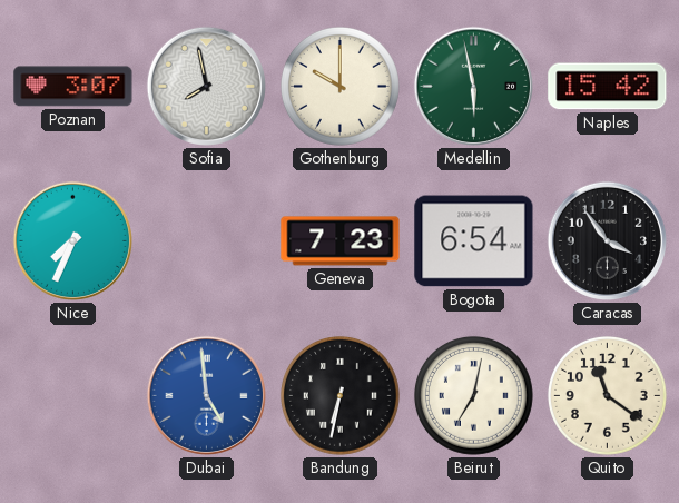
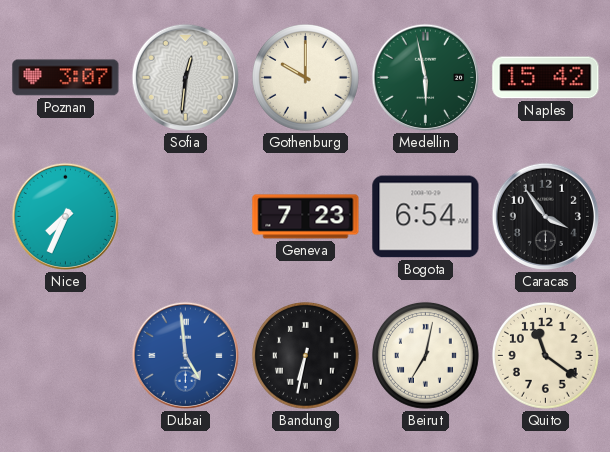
Sofia: 7:58 -> 12:31 (185, 77)
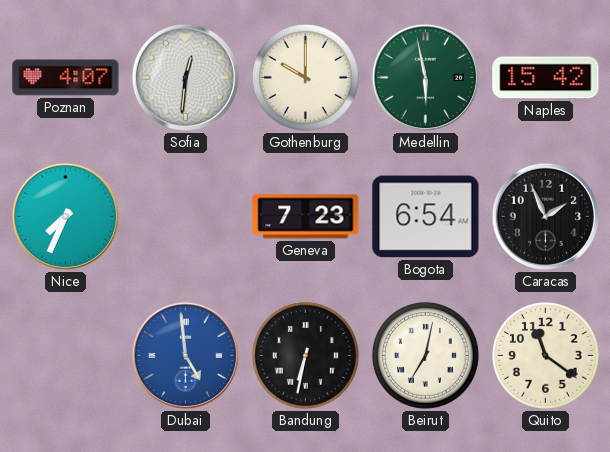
Poznan: 3:07 -> 4:07 (66, 78)
Caracas: 3:54 -> 1:56 (545, 216)
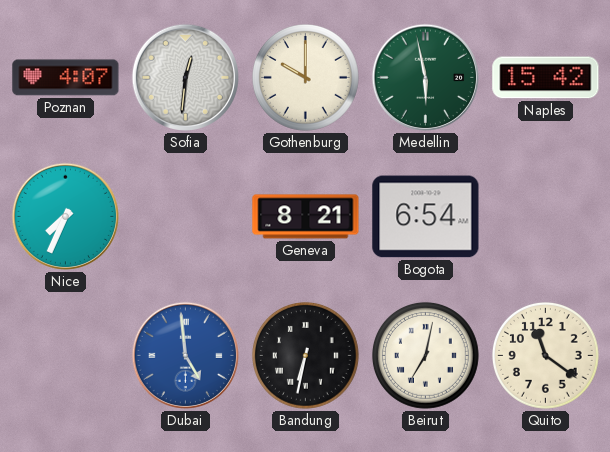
Geneva: 7:23 -> 8:21 (306, 217)
Caracas: 1:56 -> none (545, 216)
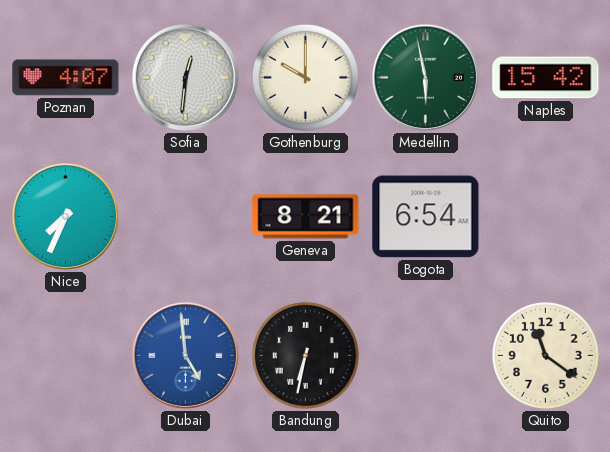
Beirut: 7:02 -> none (425, 355)
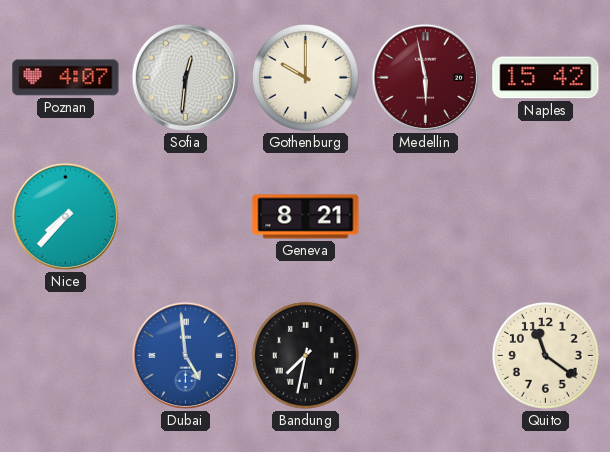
Medellin dial: green -> burgundy (425, 77)
Nice: 7:34 -> 7:37 (65, 216)
Bogota: 6:54 -> none (426, 217)
Bandung: 6:32 -> 7:32 (305, 355)
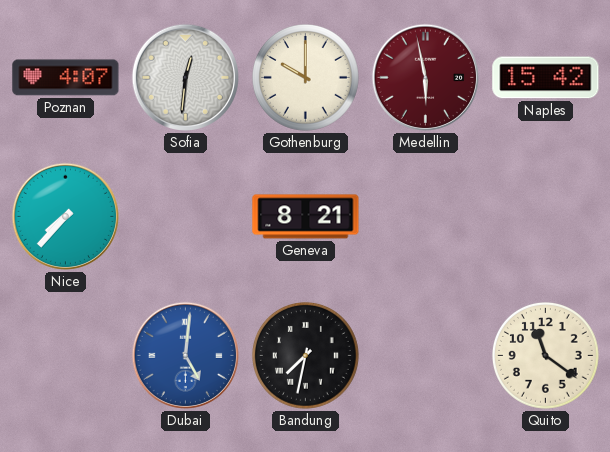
Dubai: 4:59 -> 5:01 (185, 355)
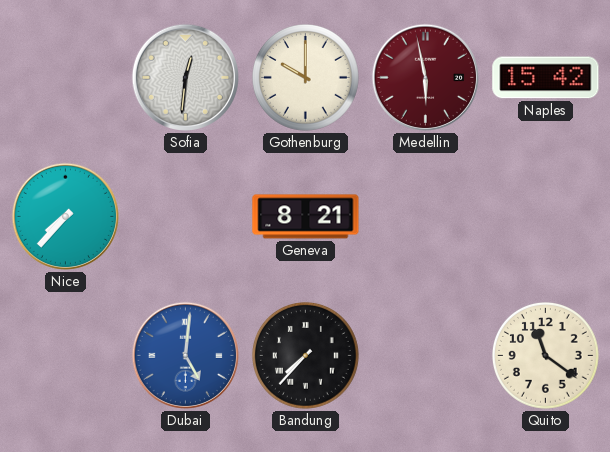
Poznan: 4:07 -> none (66, 78)
Bandung: 7:32 -> 7:37 (305, 355)
